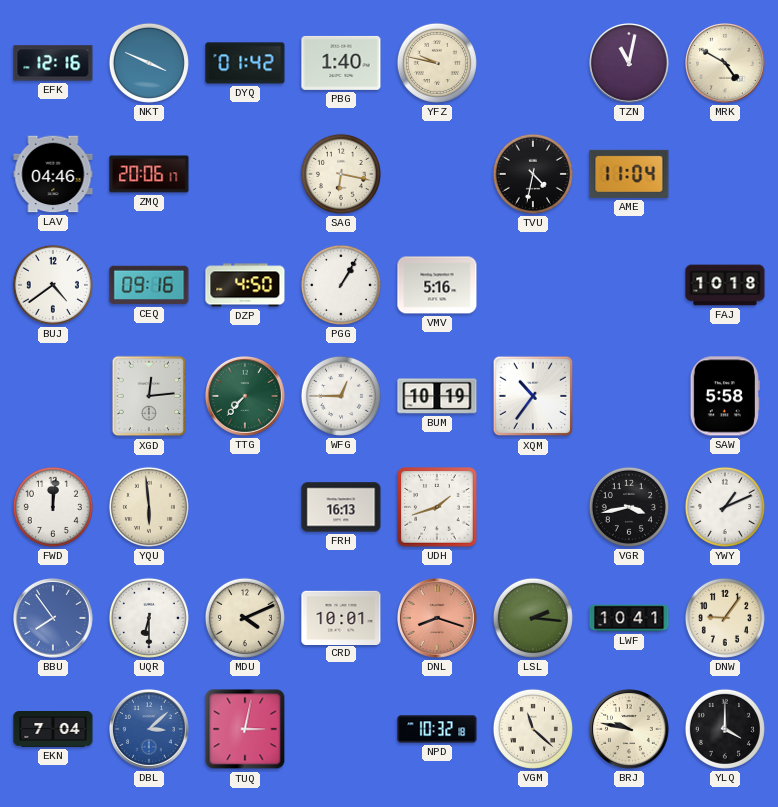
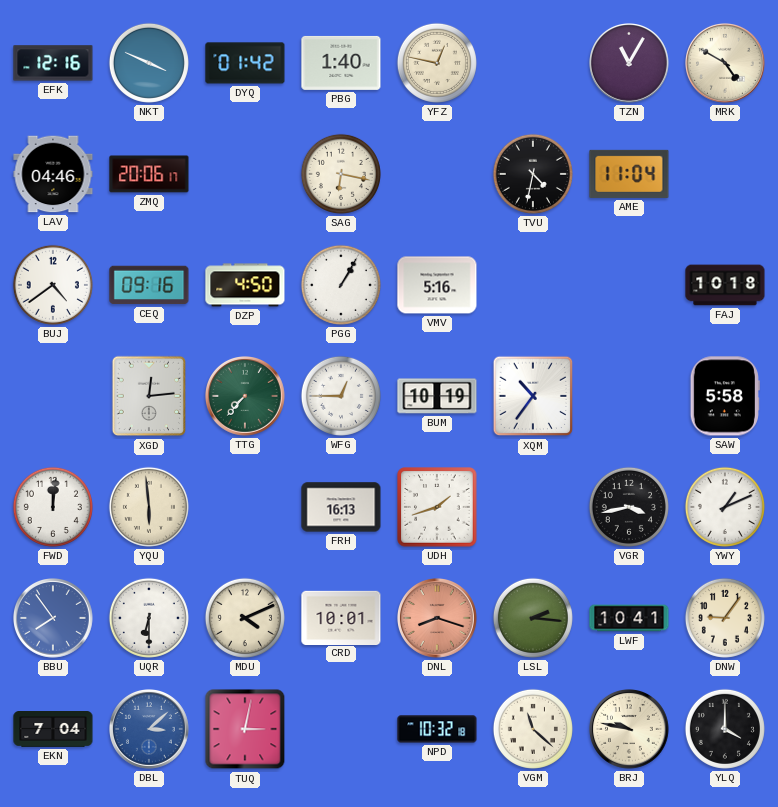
YFZ: 9:47 -> 12:47 (437, 63)
TZN: 11:02 -> 11:05 (630, 64)
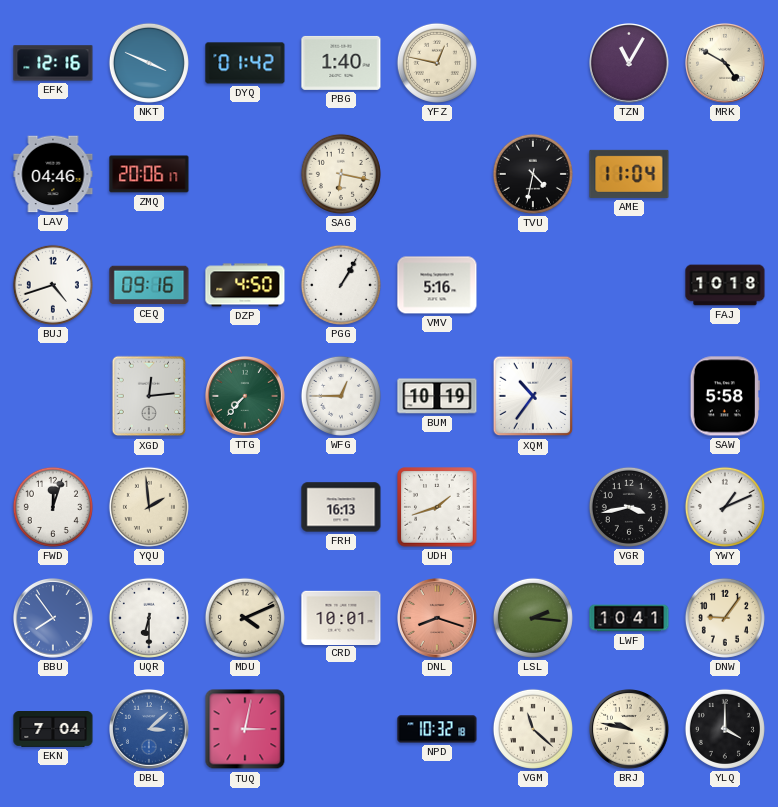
BUJ: 4:39 -> 4:42 (53, 285)
FWD: 12:01 -> 12:03 (53, 507)
YQU: 5:59 -> 1:59 (149, 507)
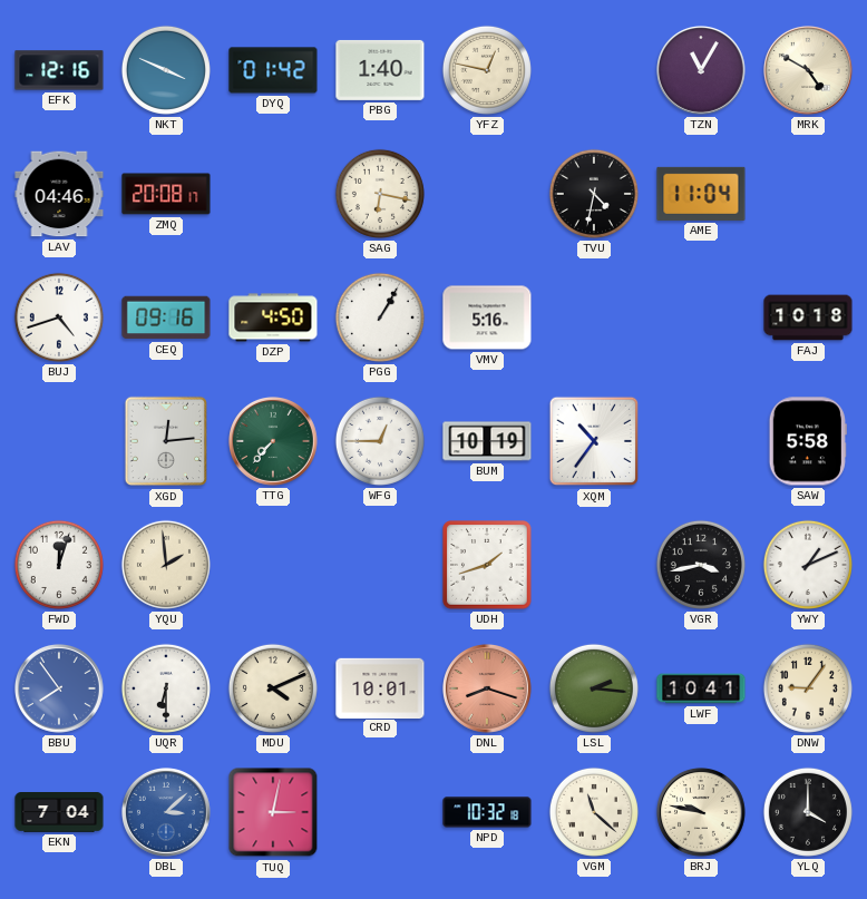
ZMQ: 20:06 -> 20:08 (166, 194)
FRH: 16:13 -> none (341, 507)
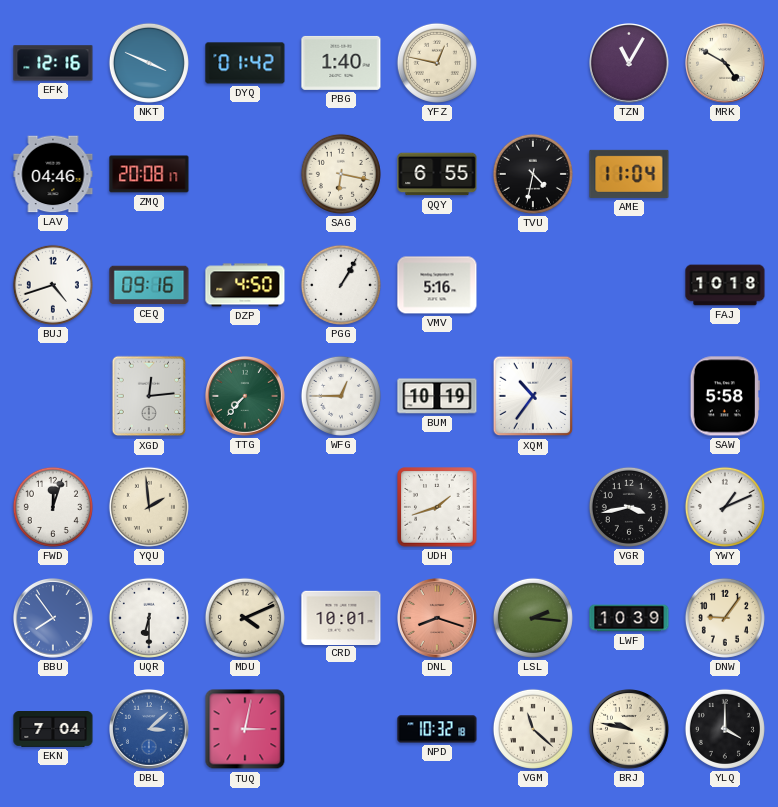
QQY: none -> 6:55 (437, 174)
LWF: 10:41 -> 10:39 (629, 618)
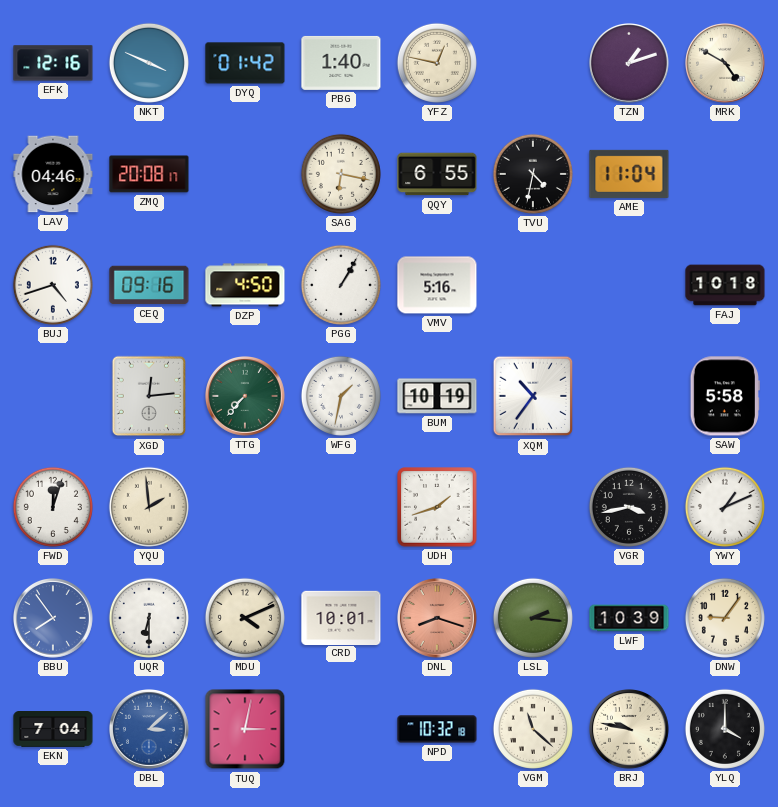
TZN: 11:05 -> 1:12 (630, 64)
WFG: 12:45 -> 1:32 (341, 396)
